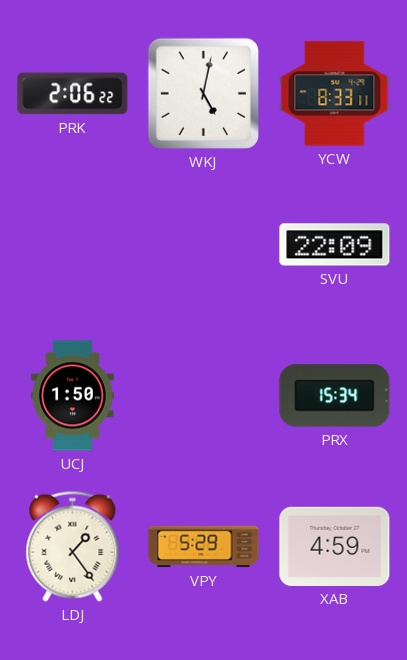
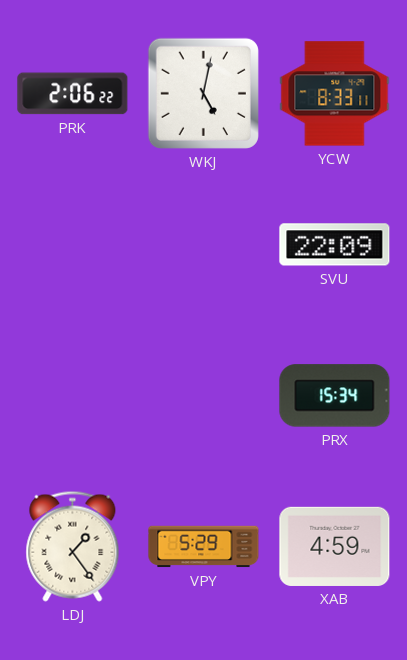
UCJ: 1:50 -> none (73, 396)
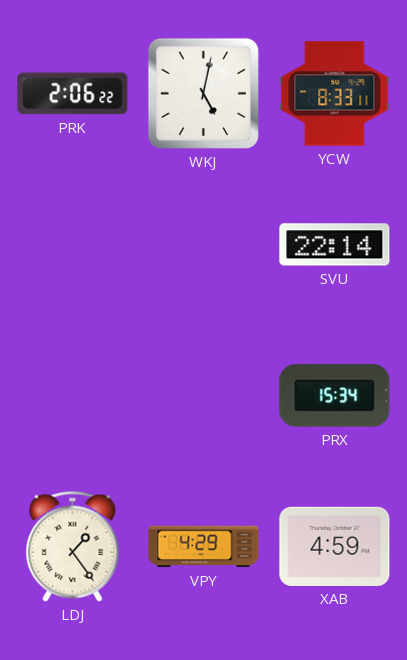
SVU: 22:09 -> 22:14 (335, 245)
VPY: 5:29 -> 4:29 (204, 547)
